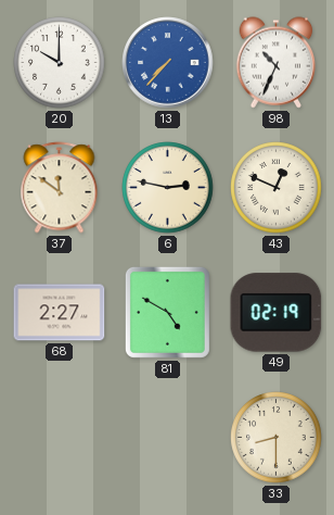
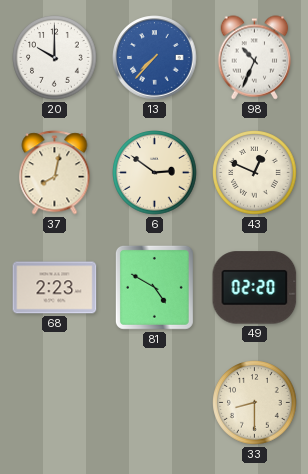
37: 11:51 -> 8:02 (55, 173)
6: 2:47 -> 2:51 (155, 173)
68: 2:27 -> 2:23 (55, 288)
49: 02:19 -> 02:20 (255, 288)
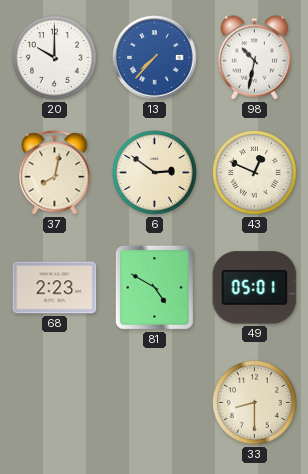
98: 10:34 -> 10:32 (255, 58)
49: 02:20 -> 05:01 (255, 288)
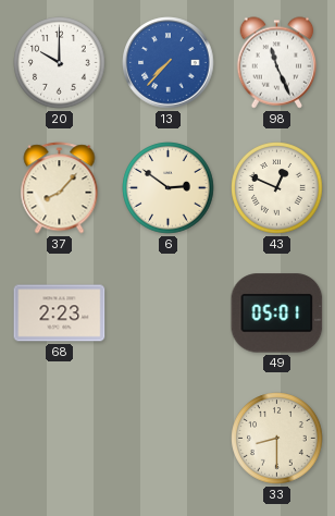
98: 10:32 -> 11:26 (277, 63)
37: 8:02 -> 8:07 (60, 188)
81: 4:50 -> none (154, 287)
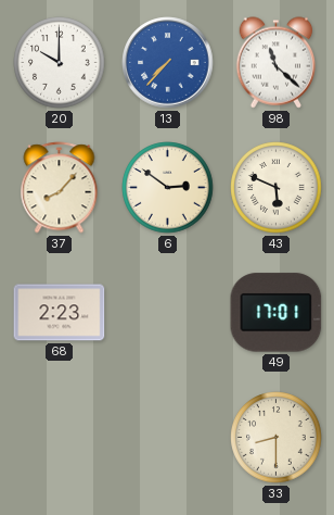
98: 11:26 -> 11:22 (277, 63)
43: 12:49 -> 5:49 (277, 188)
49: 05:01 -> 17:01 (277, 313)
